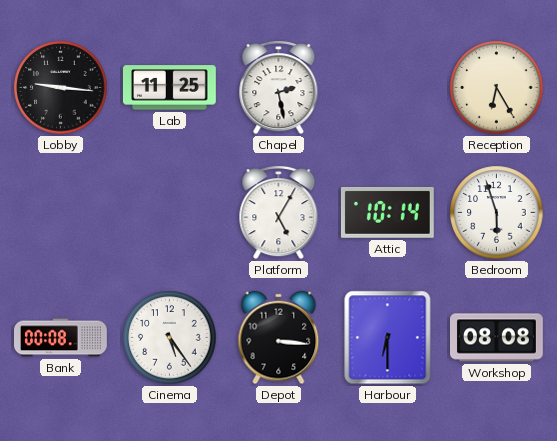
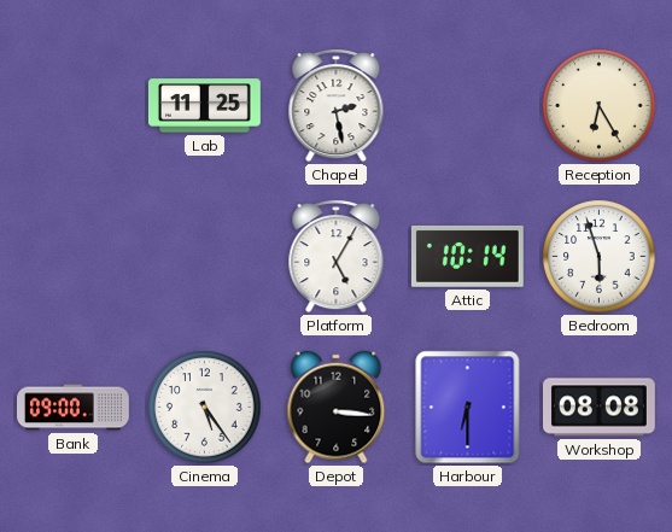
Lobby: 9:16 -> none (61, 88)
Bank: 00:08 -> 09:00 (74, 408)
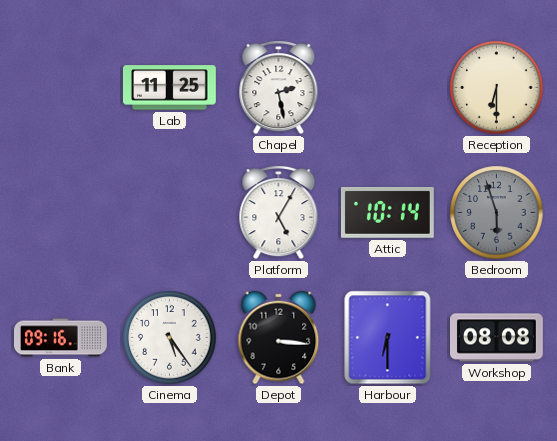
Reception: 6:25 -> 6:30 (497, 88)
Bedroom dial: white -> grey (497, 213)
Bank: 09:00 -> 09:16 (61, 338)
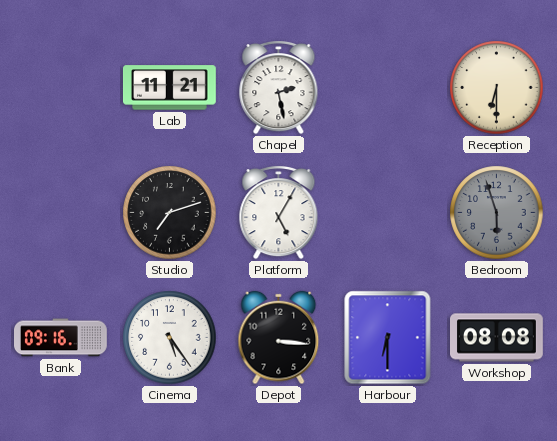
Lab: 11:25 -> 11:21 (170, 88)
Studio: none -> 7:12 (170, 213)
Attic: 10:14 -> none (387, 212)
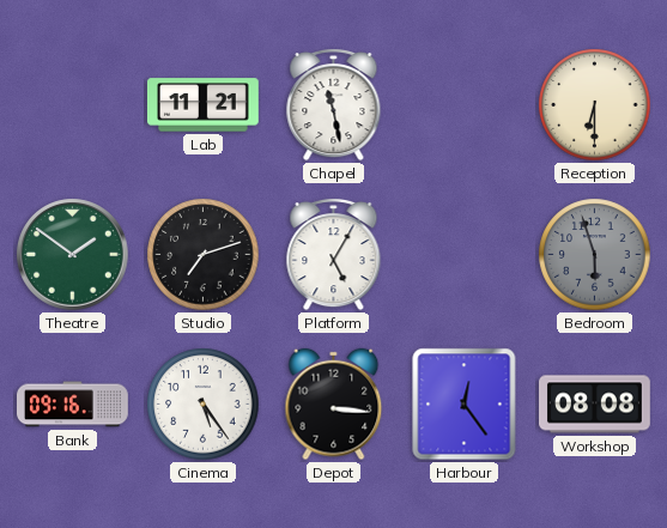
Chapel: 2:28 -> 11:28 (334, 105)
Theatre: none -> 1:51 (73, 255)
Harbour: 6:30 -> 12:24 (465, 405)
